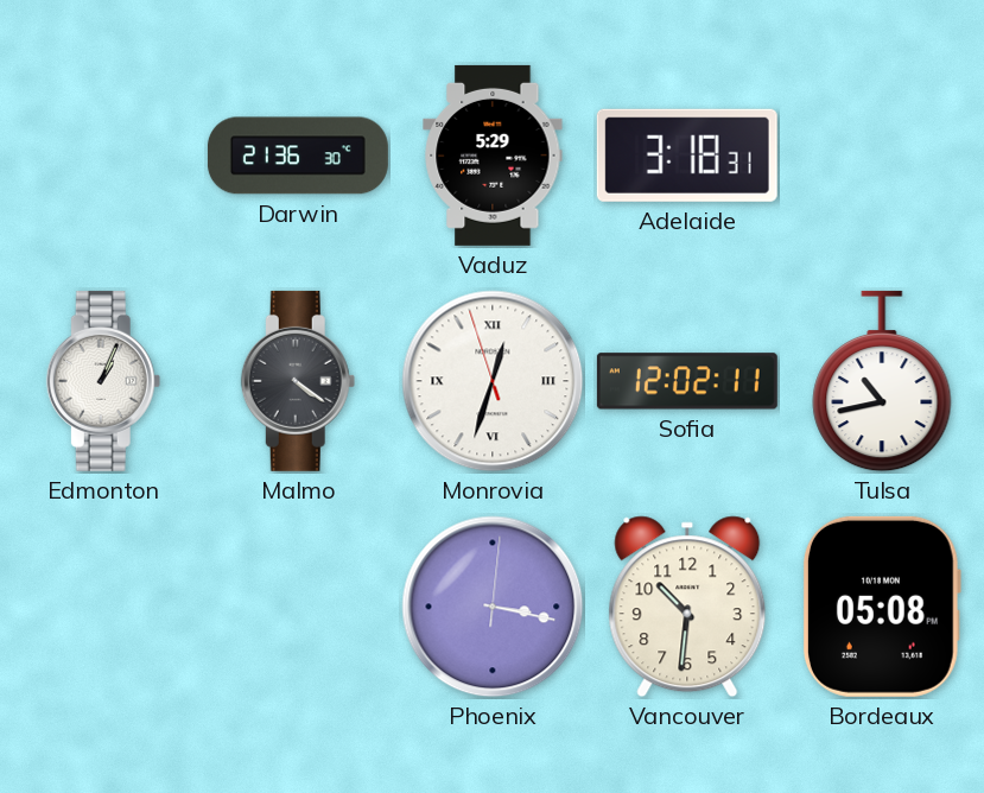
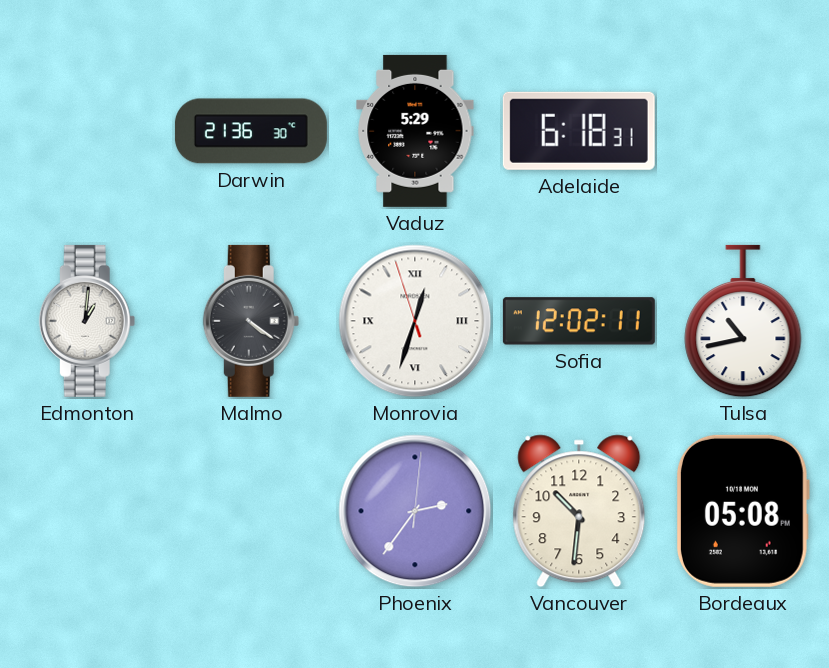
Adelaide: 3:18 -> 6:18 (579, 131)
Edmonton: 1:04 -> 1:01 (87, 321)
Phoenix: 3:17 -> 2:36 (415, 511)
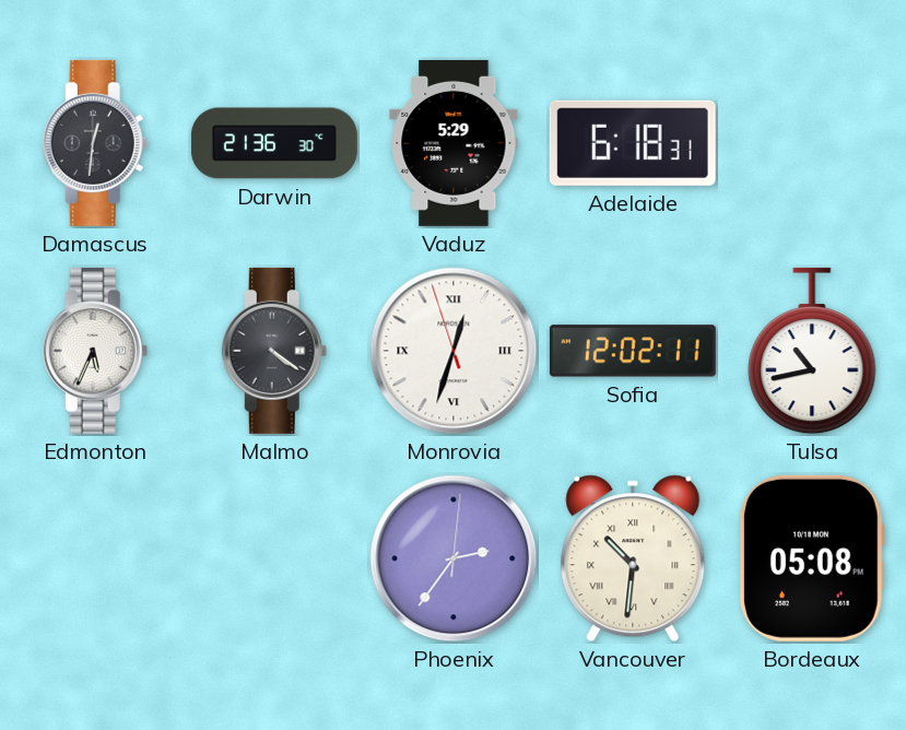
Damascus: none -> 12:31 (95, 143)
Edmonton: 1:01 -> 5:34 (95, 351)
Vancouver numerals: Arabic -> Roman (633, 558)
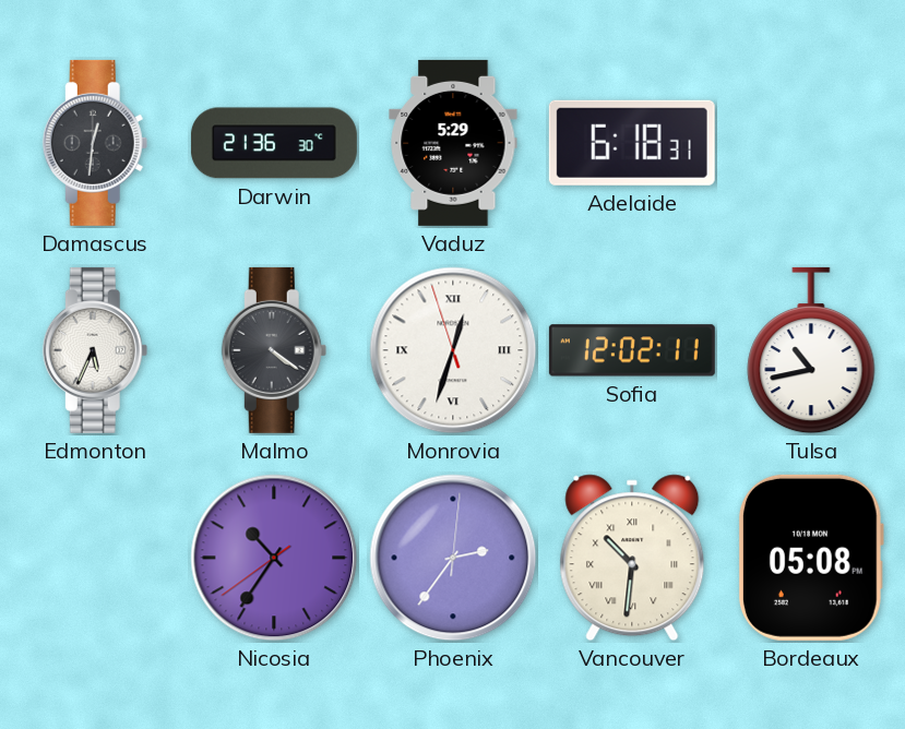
Nicosia: none -> 10:35 (274, 558)
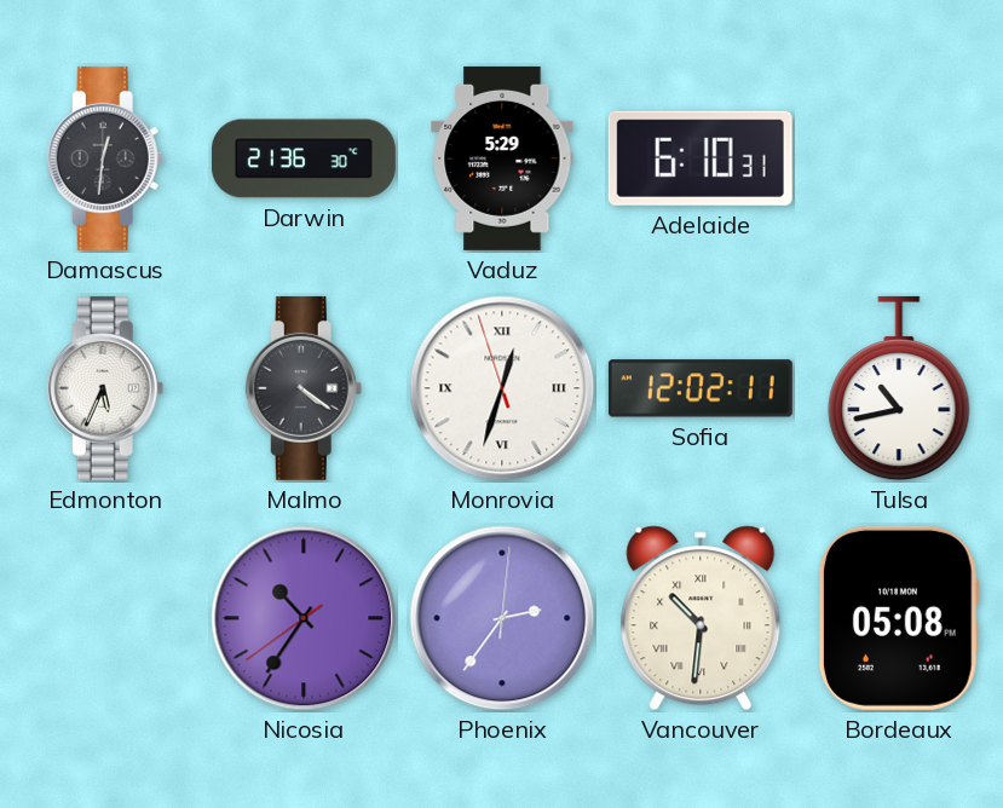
Adelaide: 6:18 -> 6:10 (701, 158)
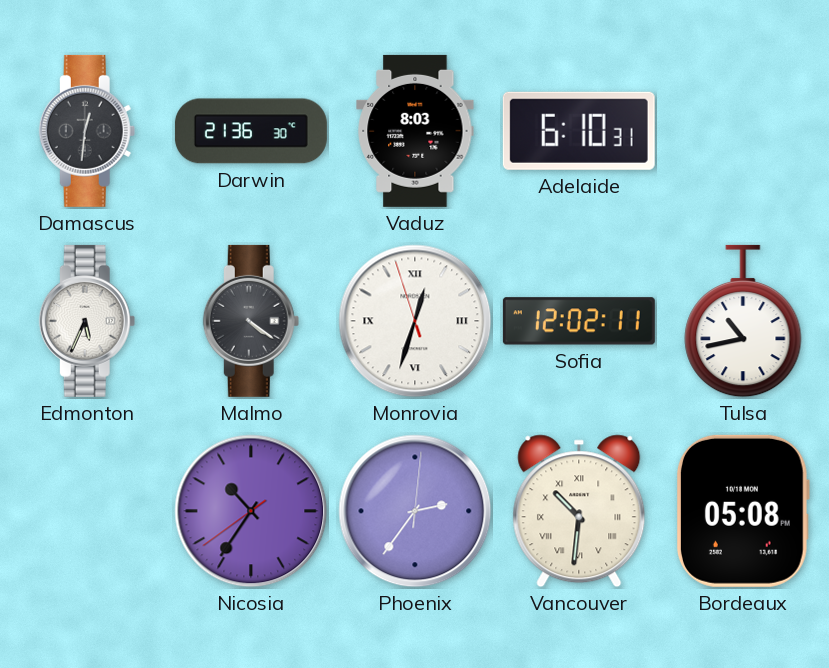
Vaduz: 5:29 -> 8:03 (415, 131)
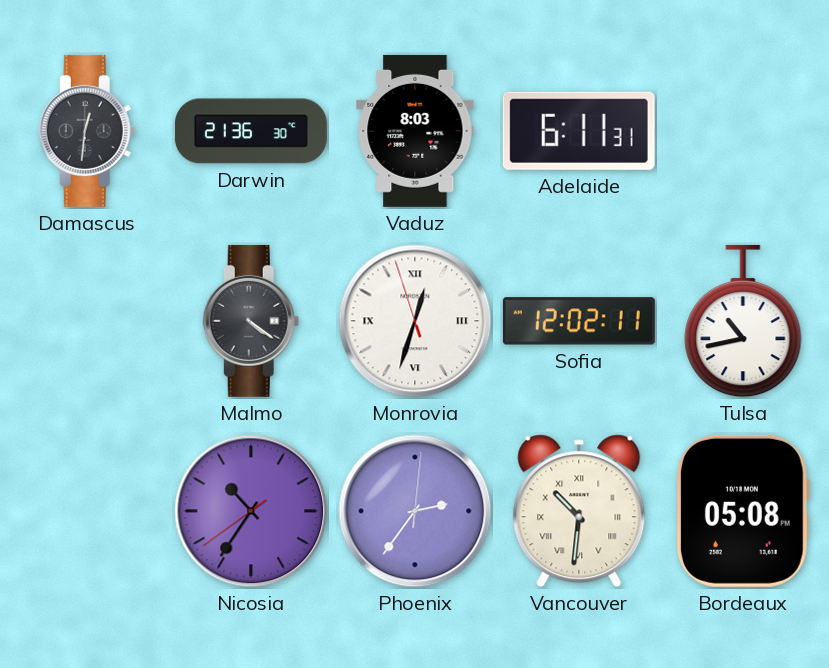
Adelaide: 6:10 -> 6:11 (579, 131)
Edmonton: 5:34 -> none (87, 321)
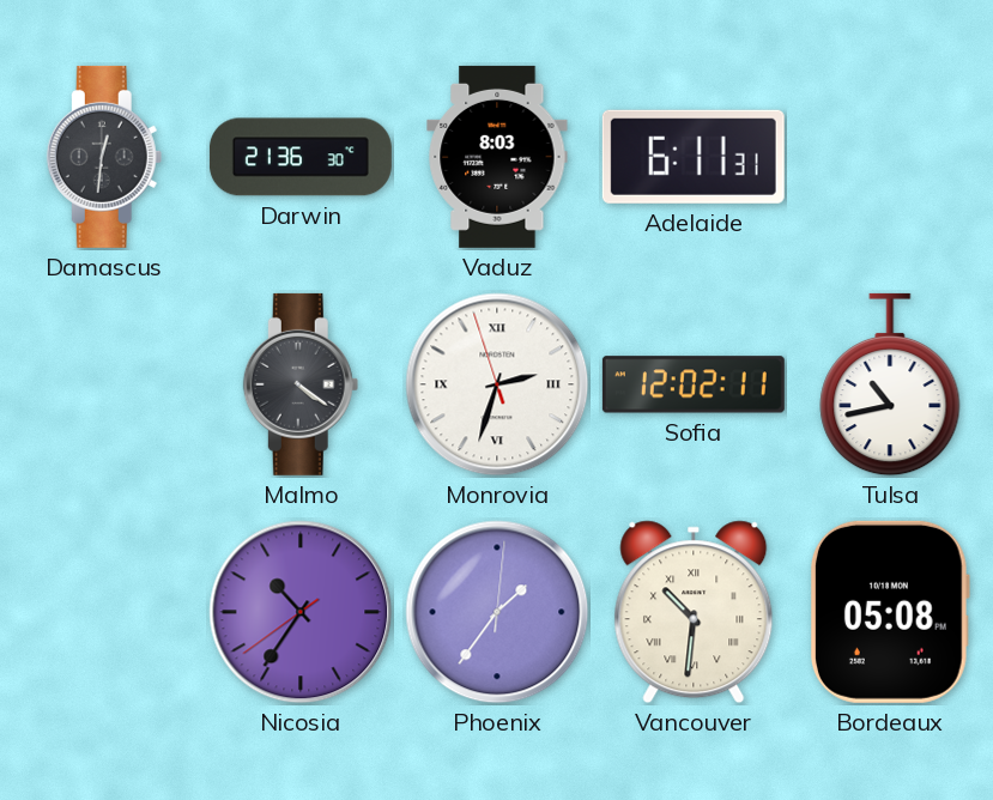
Monrovia: 12:32 -> 2:32 (497, 384)
Phoenix: 2:36 -> 1:36 (497, 612)
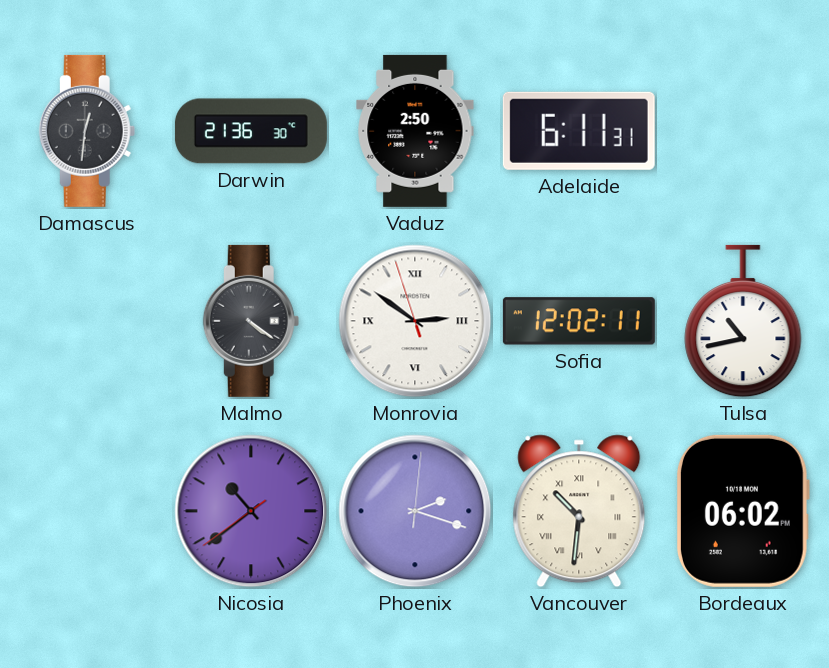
Vaduz: 8:03 -> 2:50 (415, 131)
Monrovia: 2:32 -> 2:50 (415, 321)
Nicosia: 10:35 -> 10:38 (251, 511)
Phoenix: 1:36 -> 2:18 (415, 511)
Bordeaux: 05:08 -> 06:02 (743, 511)
